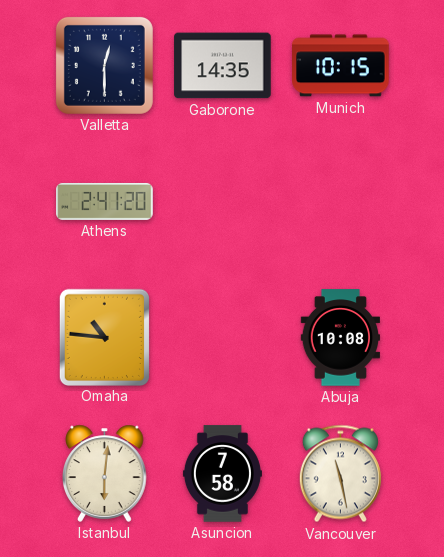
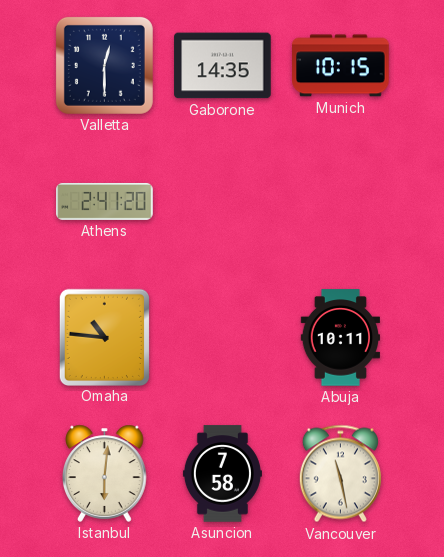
Abuja: 10:08 -> 10:11 (340, 338)
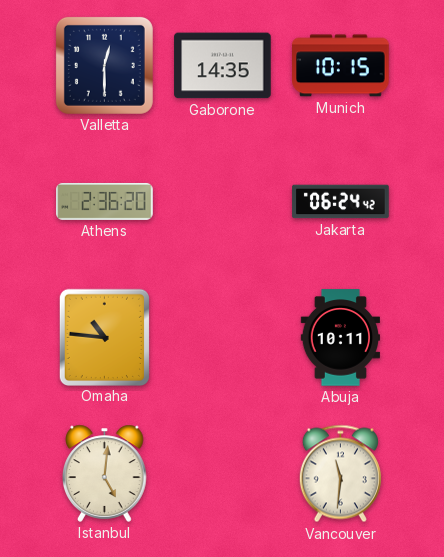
Athens: 2:41 -> 2:36 (105, 201)
Jakarta: none -> 06:24 (341, 202)
Istanbul: 6:01 -> 5:01 (105, 473)
Asuncion: 7:58 -> none (222, 474)
Vancouver: 11:28 -> 11:31 (340, 474)
